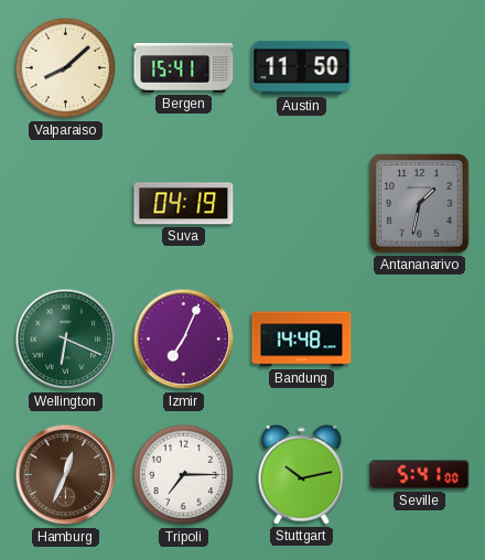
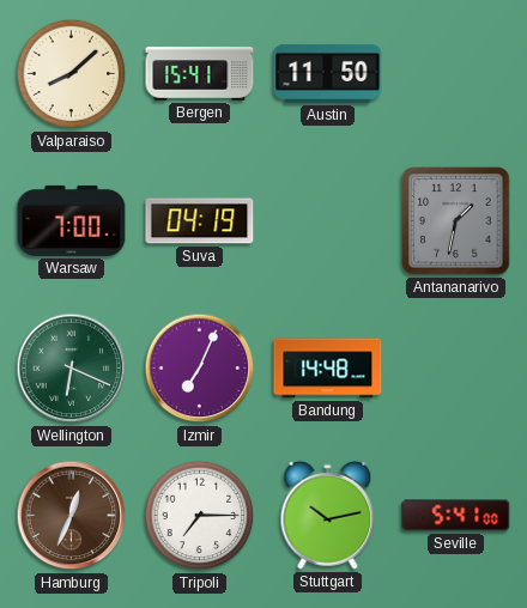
Warsaw: none -> 7:00 (72, 220)
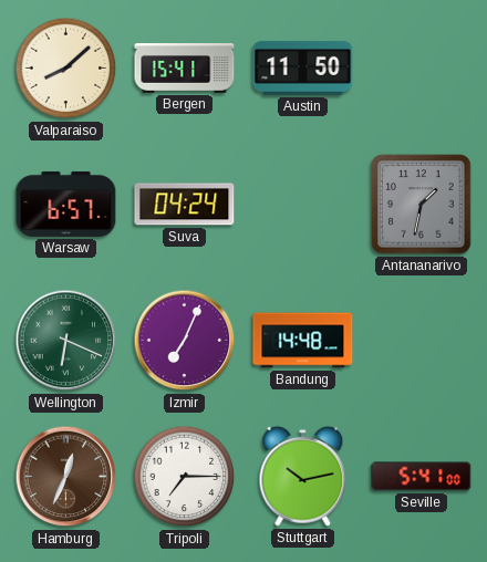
Warsaw: 7:00 -> 6:57 (66, 204)
Suva: 04:19 -> 04:24 (185, 205)
